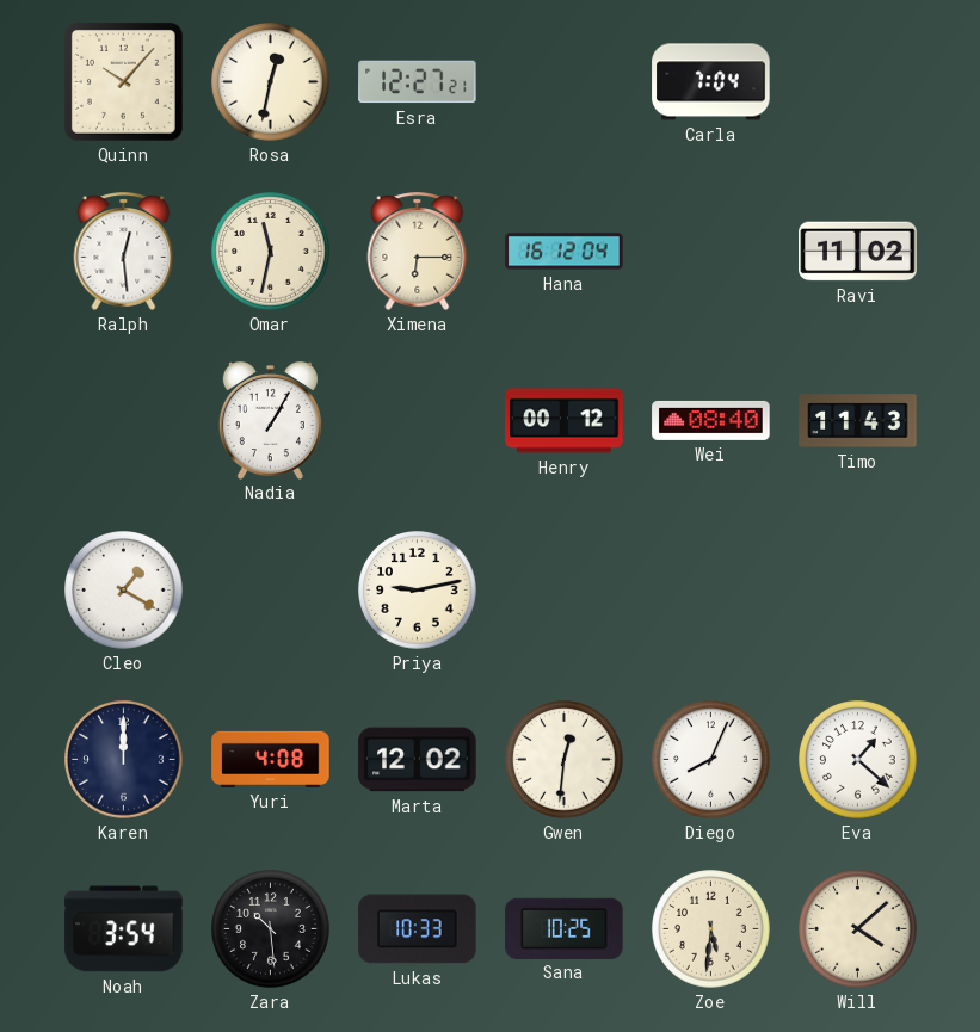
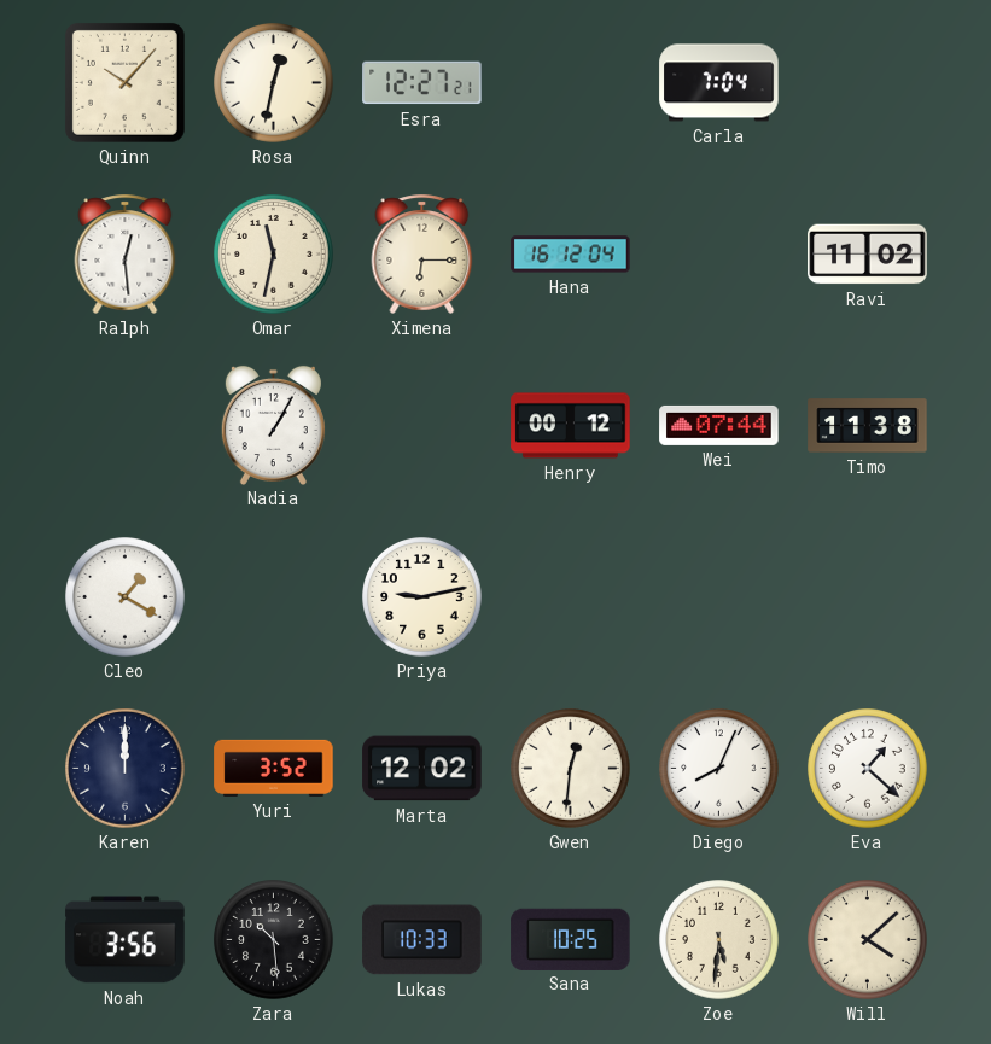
Wei: 08:40 -> 07:44 (719, 425)
Timo: 11:43 -> 11:38 (868, 426)
Yuri: 4:08 -> 3:52 (274, 768)
Noah: 3:54 -> 3:56 (126, 940)
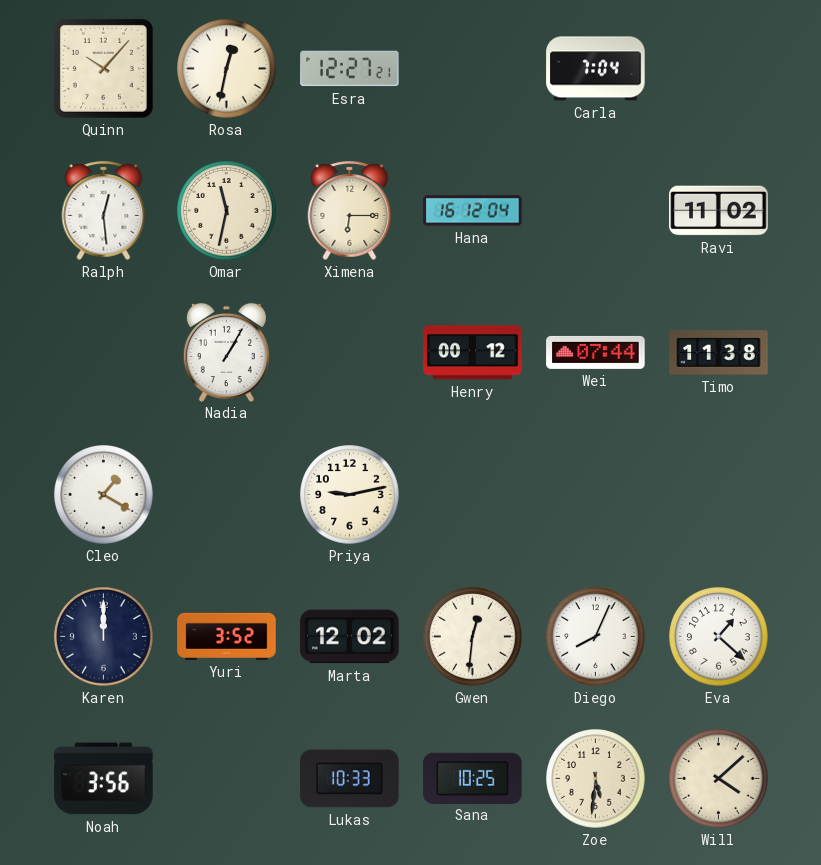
Zara: 10:29 -> none (274, 940)
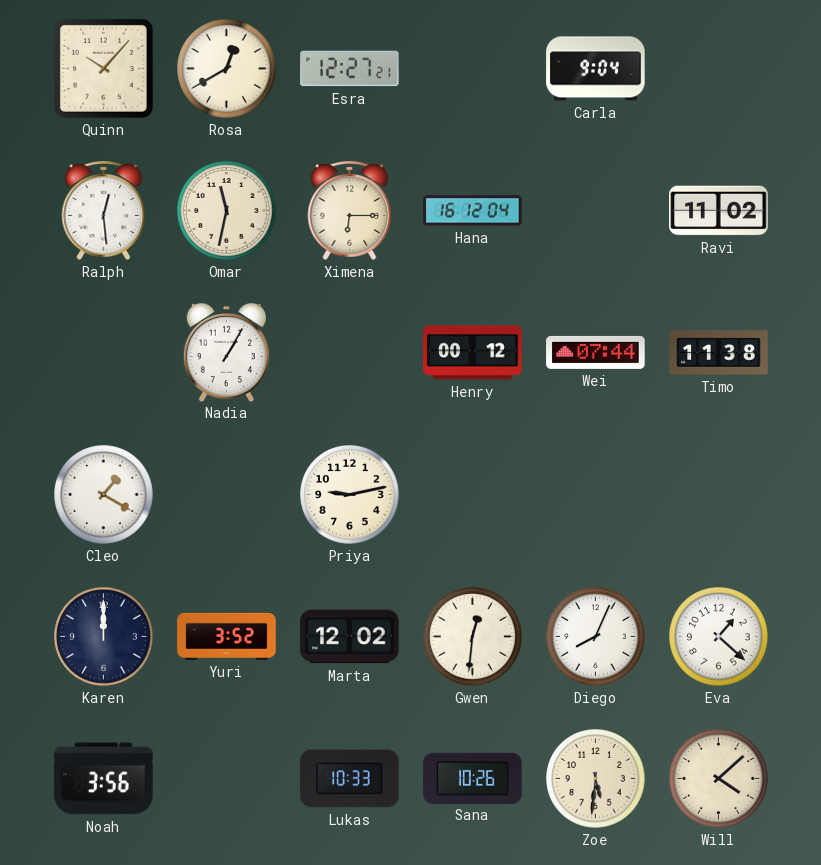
Rosa: 12:32 -> 12:40 (227, 69)
Carla: 7:04 -> 9:04 (596, 69)
Sana: 10:25 -> 10:26 (473, 778)
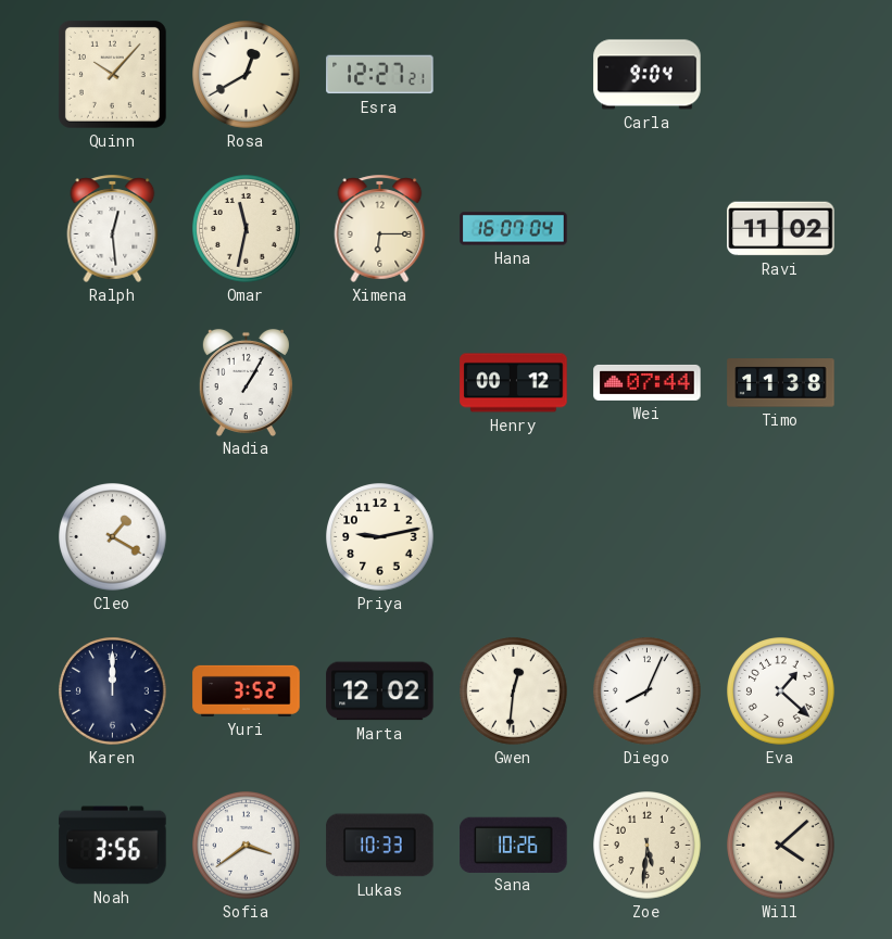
Hana: 16:12 -> 16:07 (514, 229)
Sofia: none -> 3:39 (247, 846)
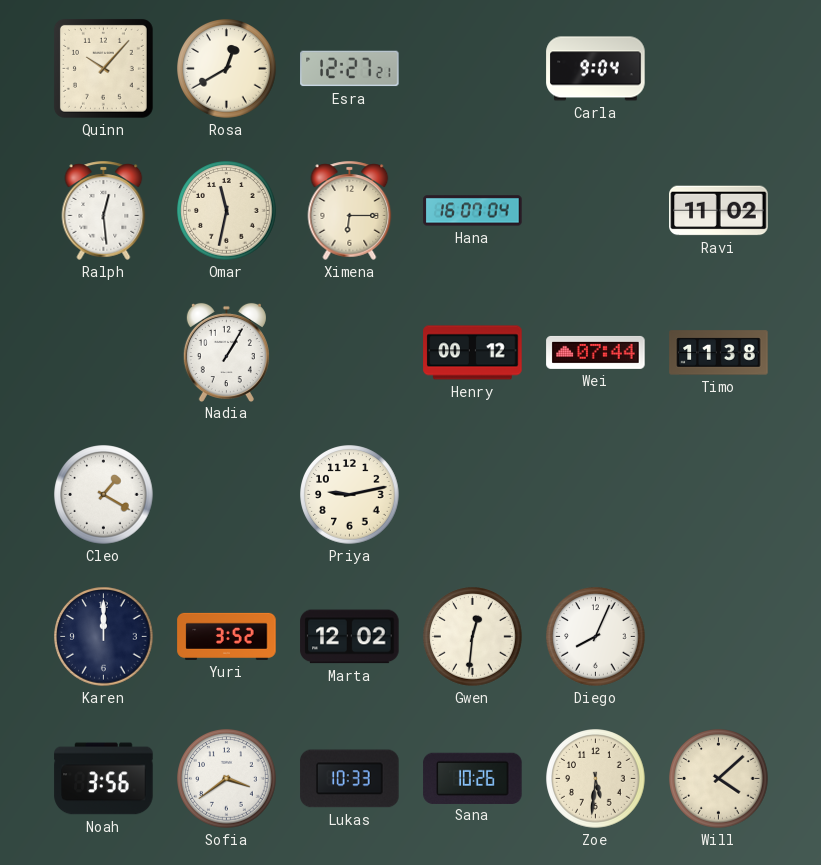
Eva: 1:22 -> none (781, 691)
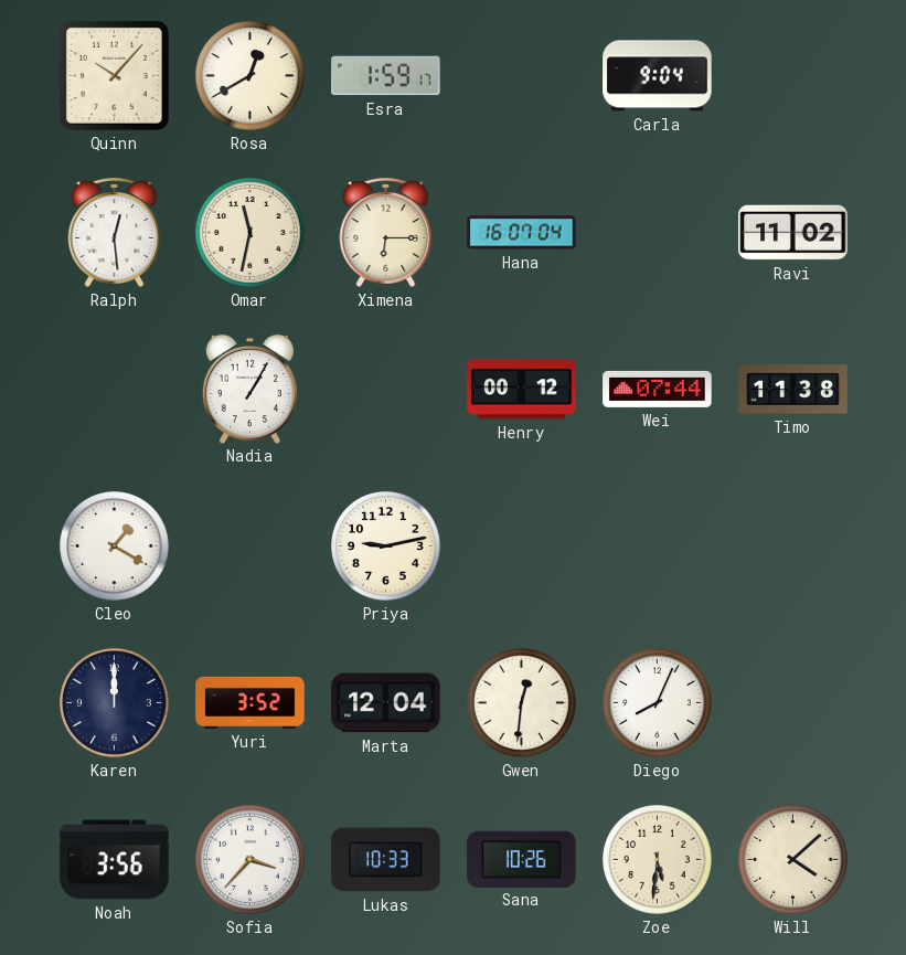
Esra: 12:27 -> 1:59 (386, 76)
Marta: 12:02 -> 12:04 (386, 703)
Sofia: 3:39 -> 3:37 (251, 860)
